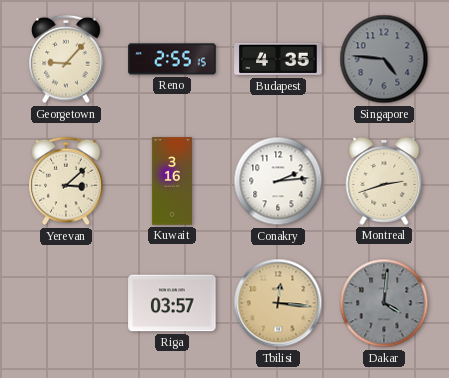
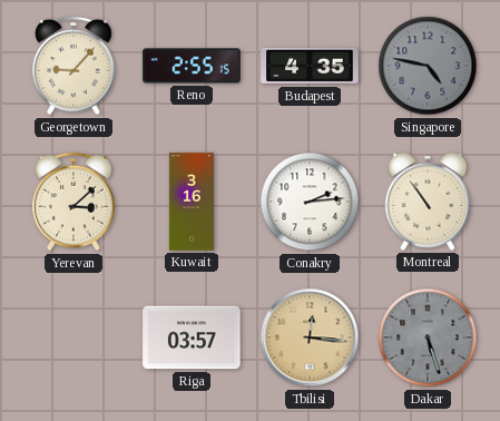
Singapore: 4:46 -> 4:47 (428, 66)
Montreal: 2:42 -> 10:54 (428, 203)
Dakar: 4:01 -> 5:27 (428, 337)
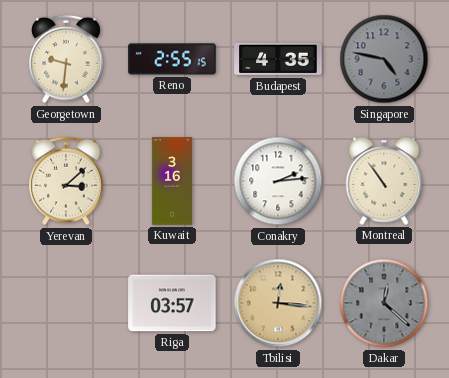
Georgetown: 9:07 -> 9:31 (66, 59)
Dakar: 5:27 -> 12:22 (384, 303)
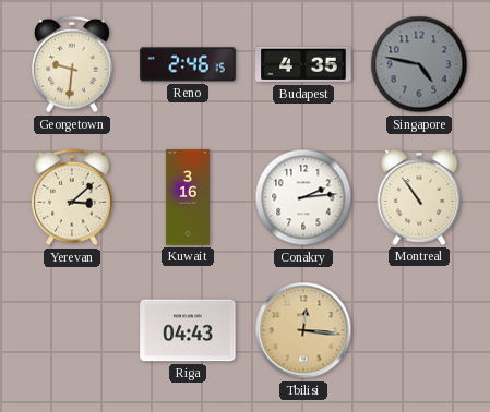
Reno: 2:55 -> 2:46 (188, 64)
Riga: 03:57 -> 04:43 (188, 330)
Dakar: 12:22 -> none (384, 303)
